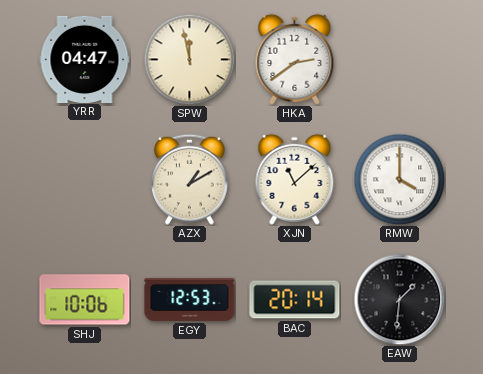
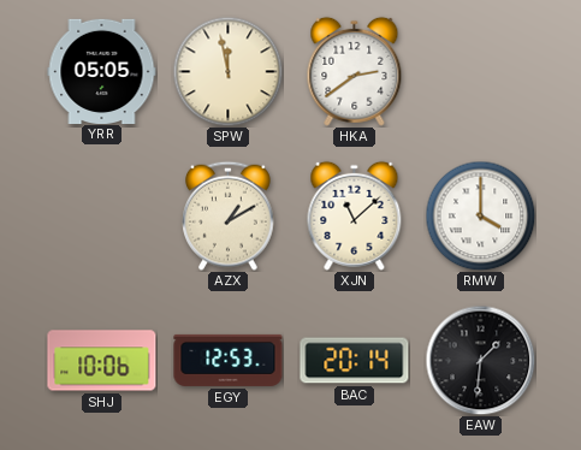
YRR: 04:47 -> 05:05 (102, 71)
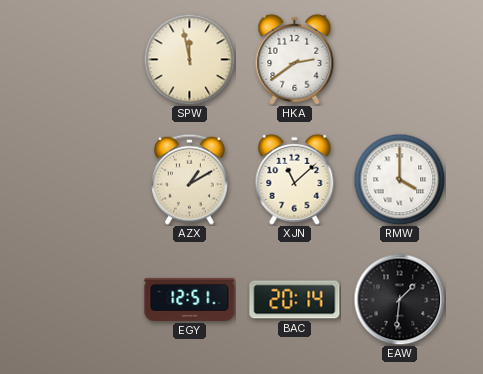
YRR: 05:05 -> none (102, 71)
SHJ: 10:06 -> none (102, 361)
EGY: 12:53 -> 12:51 (190, 299)
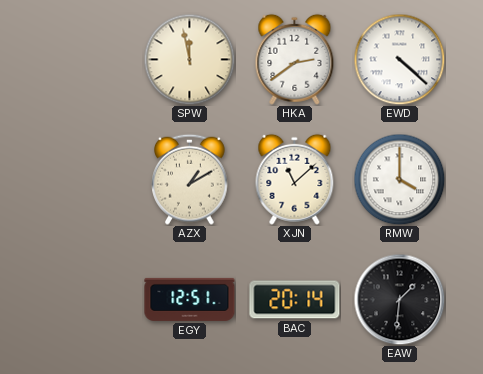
EWD: none -> 4:22 (399, 59)
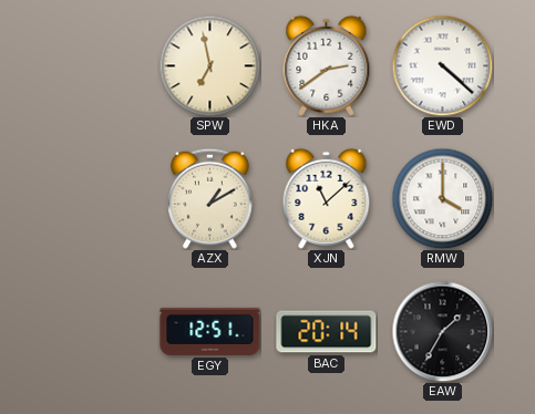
SPW: 11:58 -> 6:58 (209, 65)
EAW: 1:31 -> 1:35 (442, 331)
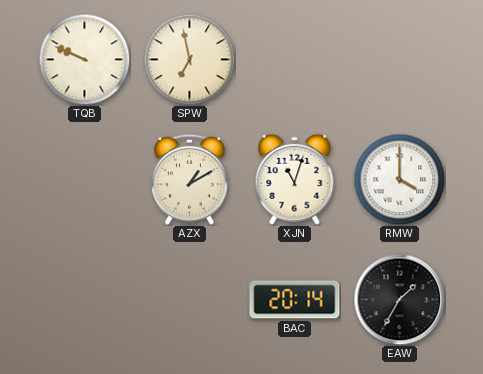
TQB: none -> 9:49 (84, 59)
HKA: 2:39 -> none (327, 65)
EWD: 4:22 -> none (442, 65)
XJN: 11:08 -> 11:03 (295, 179)
EGY: 12:51 -> none (210, 331)
